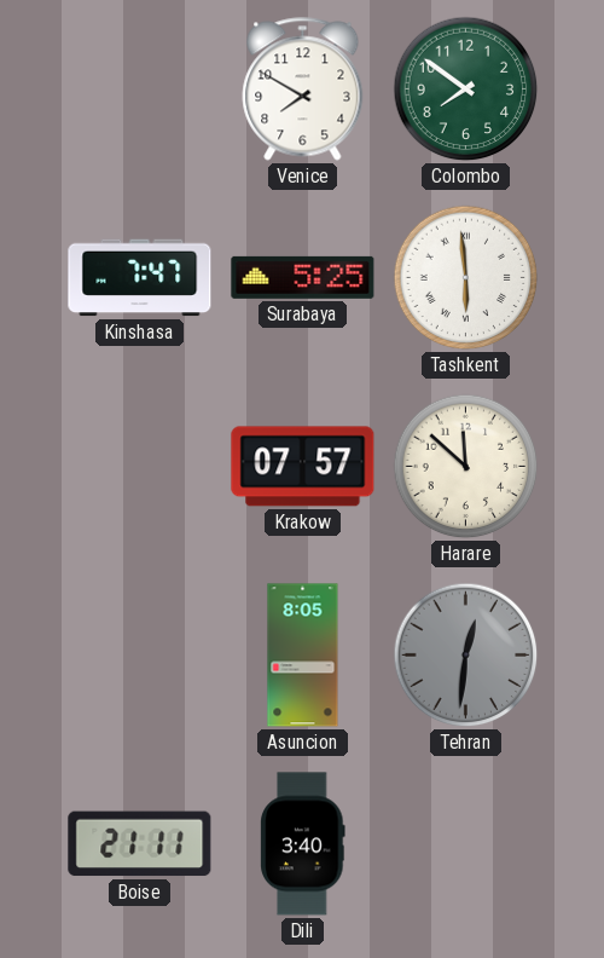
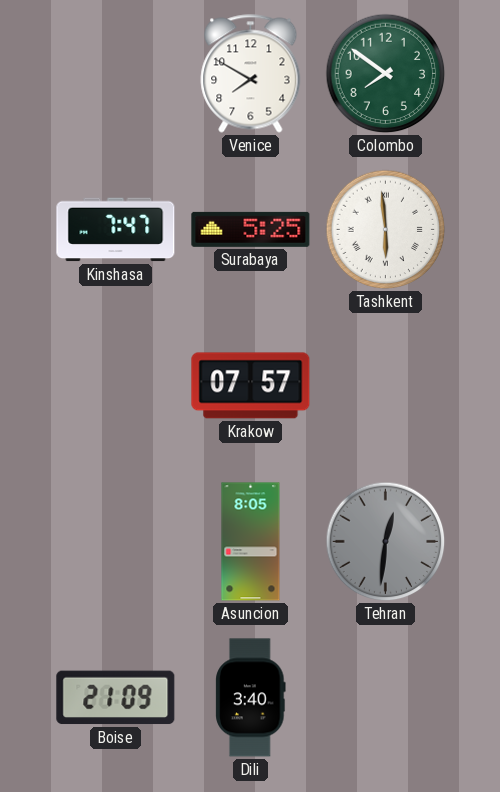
Harare: 11:52 -> none (466, 467)
Boise: 21:11 -> 21:09 (116, 698)
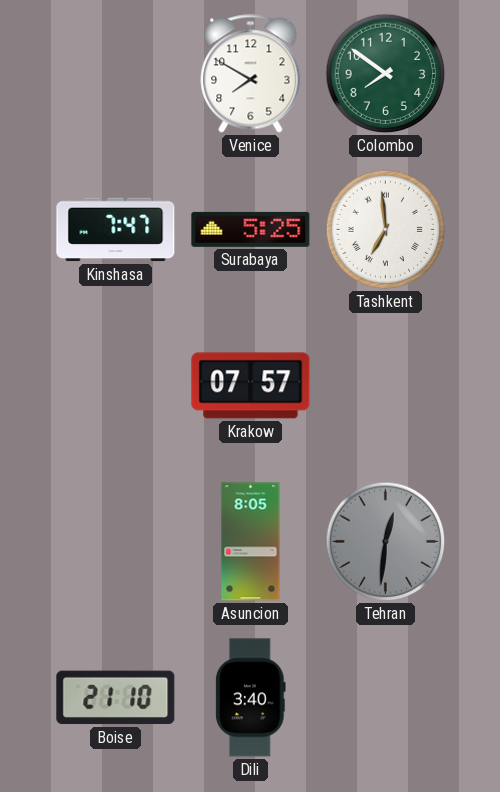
Tashkent: 5:59 -> 6:59 (386, 230)
Boise: 21:09 -> 21:10 (116, 698)
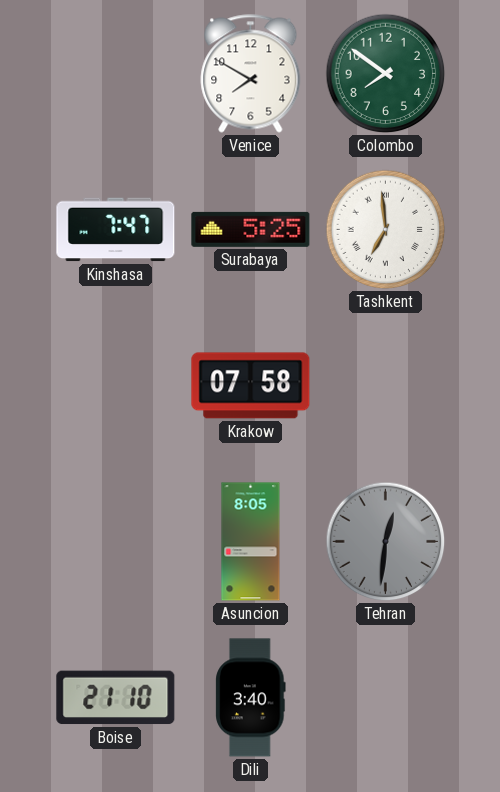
Krakow: 07:57 -> 07:58 (251, 386)
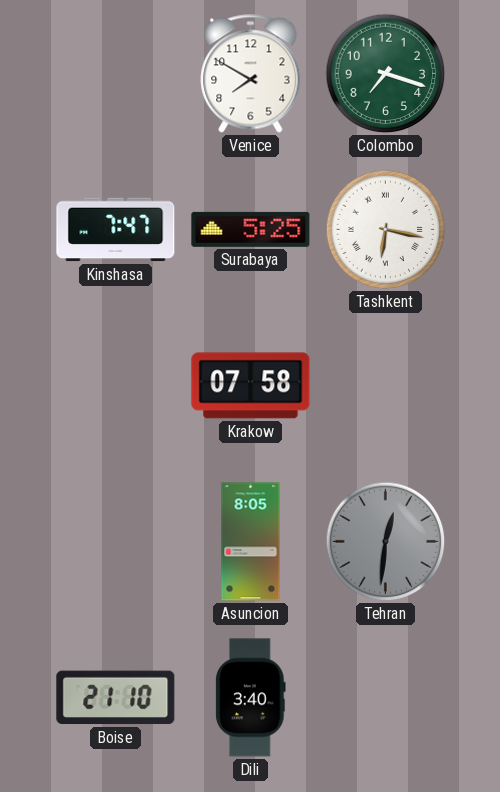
Colombo: 7:51 -> 7:18 (386, 74)
Tashkent: 6:59 -> 6:17 (386, 230)
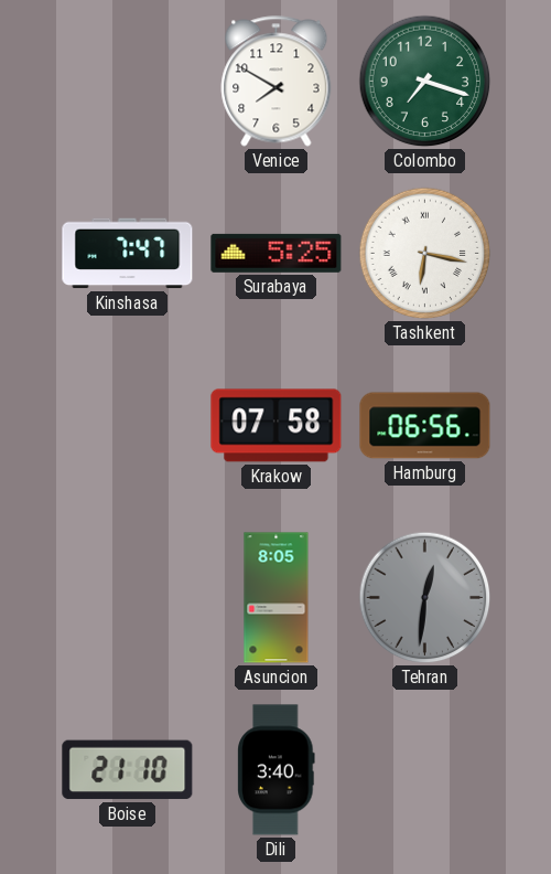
Hamburg: none -> 06:56 (425, 426)
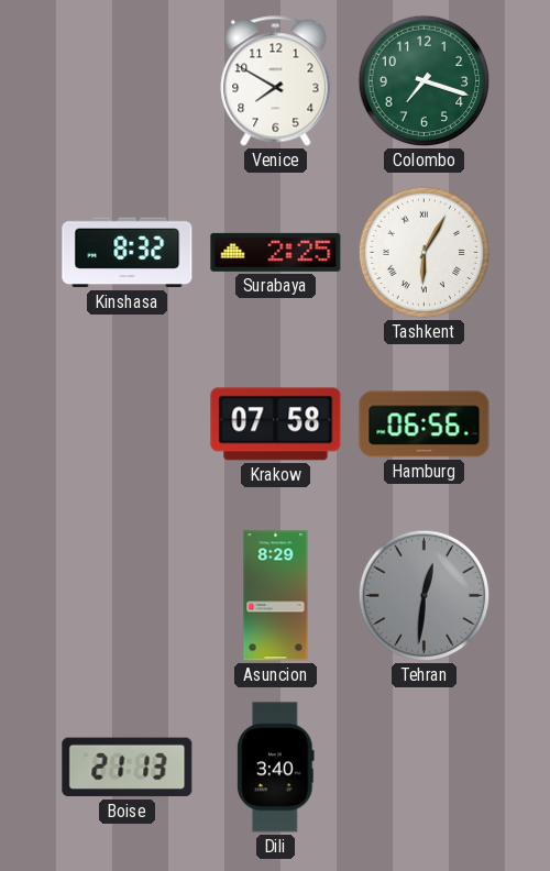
Kinshasa: 7:47 -> 8:32 (128, 253)
Surabaya: 5:25 -> 2:25 (276, 252)
Tashkent: 6:17 -> 6:05 (425, 253)
Asuncion: 8:05 -> 8:29 (276, 596)
Boise: 21:10 -> 21:13 (128, 768)
